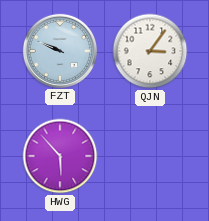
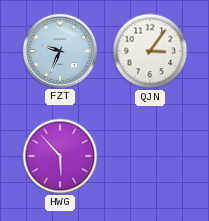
FZT: 9:49 -> 9:34 (59, 50)
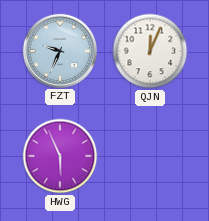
QJN: 3:06 -> 12:04 (150, 51)
HWG: 5:53 -> 5:56 (60, 156)
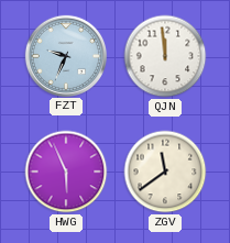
QJN: 12:04 -> 11:59 (165, 56)
ZGV: none -> 11:39 (165, 172)
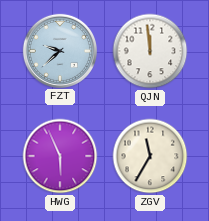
FZT: 9:34 -> 9:38 (59, 50)
ZGV: 11:39 -> 11:35 (150, 156)
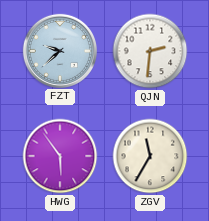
QJN: 11:59 -> 2:31 (150, 51)
HWG: 5:56 -> 5:54 (60, 156)
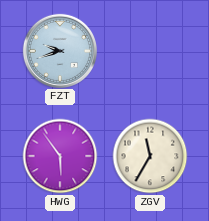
FZT: 9:38 -> 9:42 (59, 50)
QJN: 2:31 -> none (150, 51)
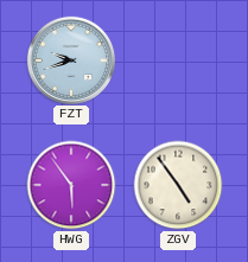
ZGV: 11:35 -> 4:54 (178, 185)
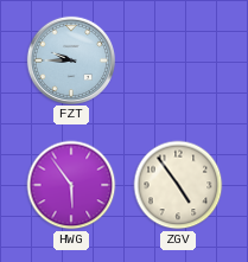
FZT: 9:42 -> 9:45 (70, 59)
